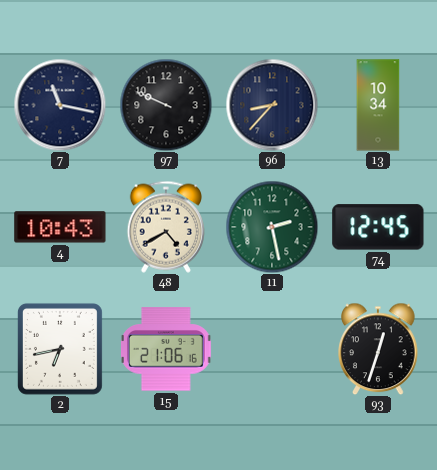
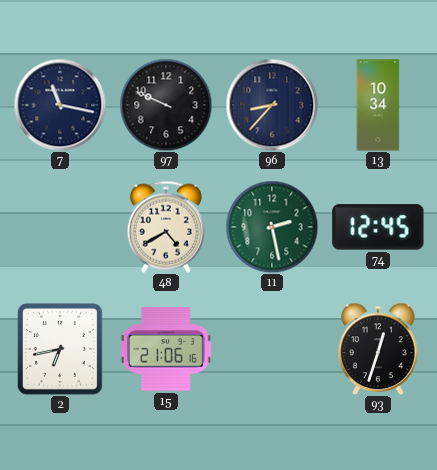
4: 10:43 -> none (60, 227)
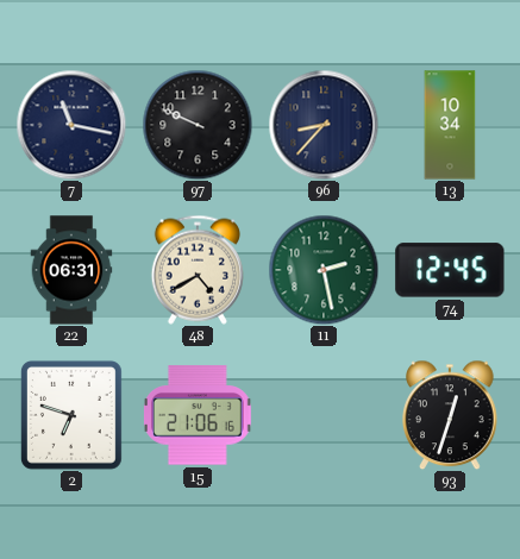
22: none -> 06:31 (71, 270)
2: 6:43 -> 6:48 (71, 415)
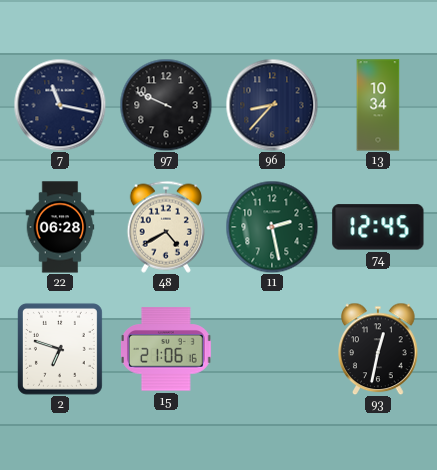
22: 06:31 -> 06:28 (60, 227)
93: 12:33 -> 12:32 (378, 349)
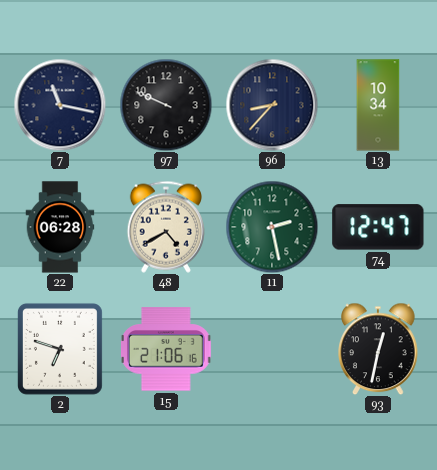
74: 12:45 -> 12:47 (378, 227)
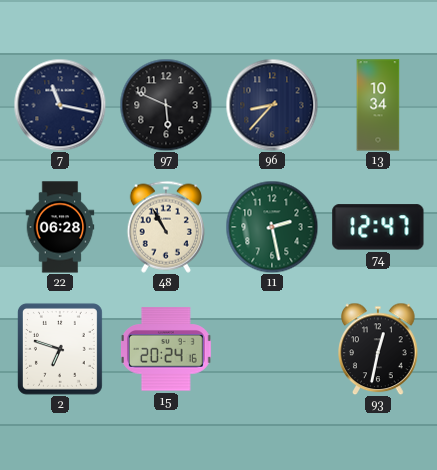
97: 9:49 -> 5:49 (166, 105)
48: 4:40 -> 10:55 (166, 227)
15: 21:06 -> 20:24 (166, 349)
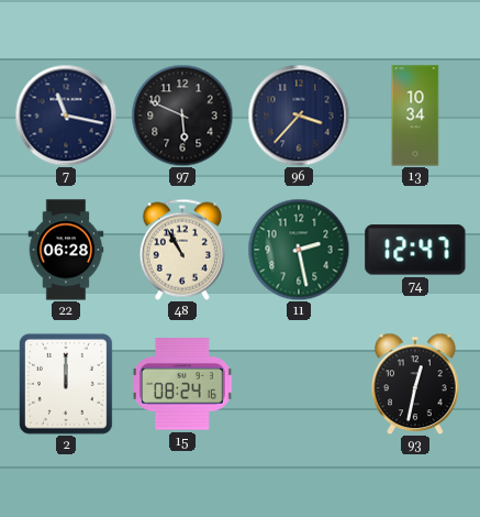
96: 8:37 -> 3:37 (299, 116)
2: 6:48 -> 12:00 (66, 384)
15: 20:24 -> 08:24 (182, 384)
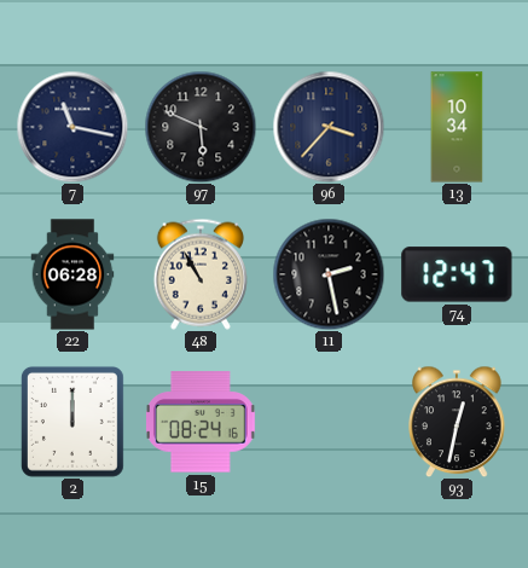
11 dial: green -> black (329, 274)
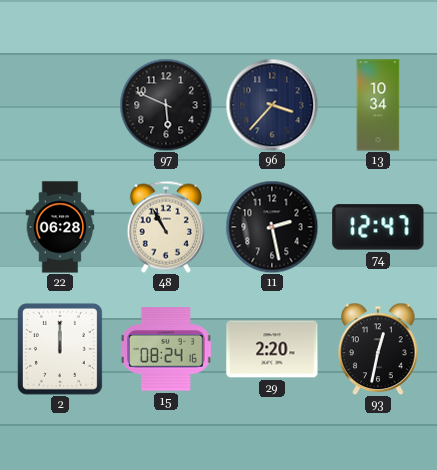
7: 11:17 -> none (72, 127)
29: none -> 2:20 (272, 349)
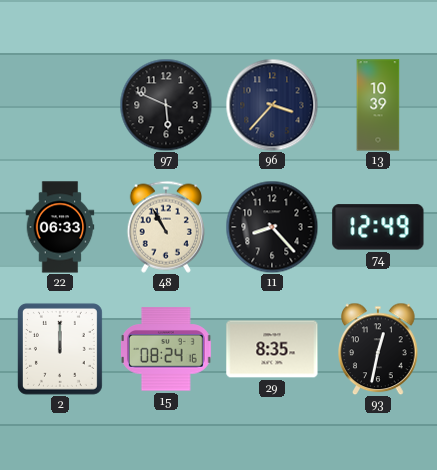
13: 10:34 -> 10:39 (378, 105)
22: 06:28 -> 06:33 (60, 227)
11: 2:28 -> 8:23 (272, 227)
74: 12:47 -> 12:49 (378, 227)
29: 2:20 -> 8:35 (272, 349)
